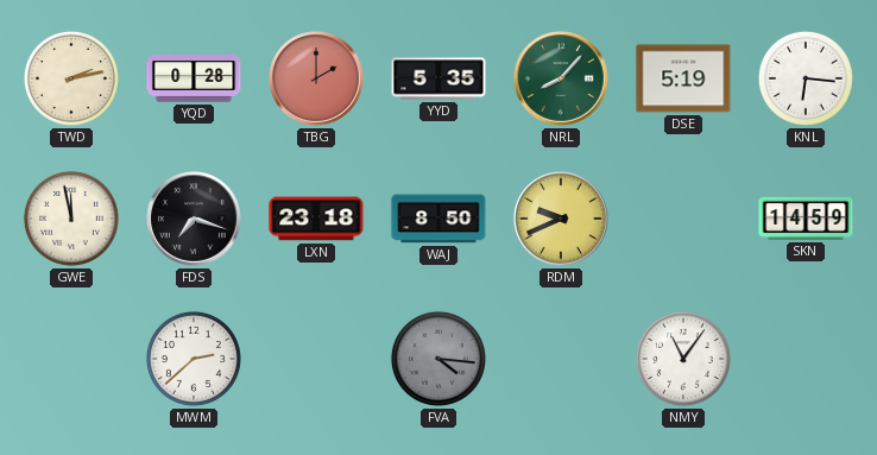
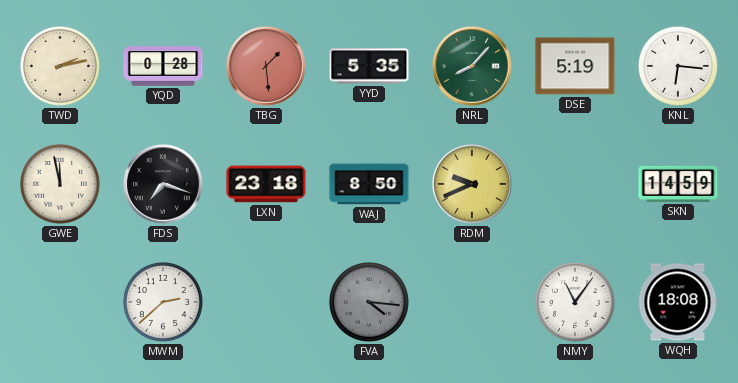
TBG: 2:00 -> 1:29 (266, 66)
WQH: none -> 18:08 (678, 302)
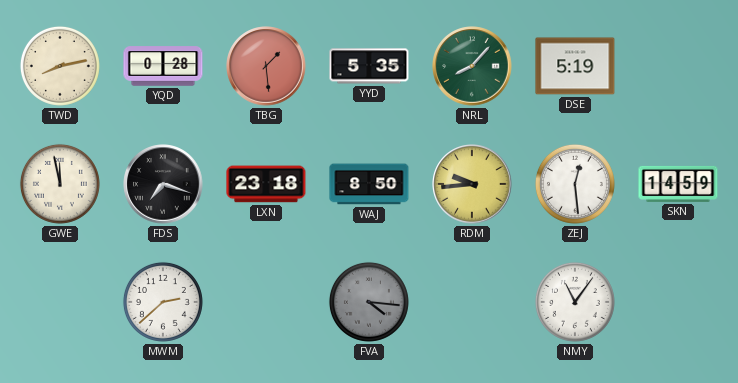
TWD: 2:13 -> 8:13 (60, 66)
KNL: 6:16 -> none (678, 66)
RDM: 9:41 -> 9:44 (472, 184)
ZEJ: none -> 12:29 (575, 184)
WQH: 18:08 -> none (678, 302)
